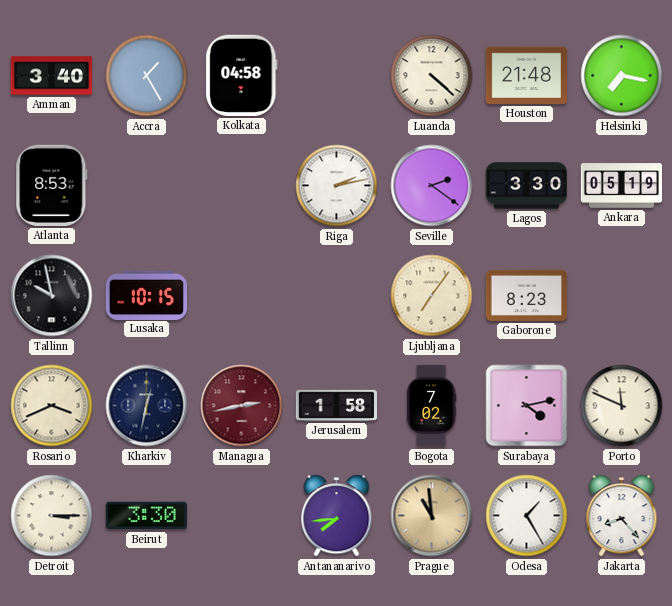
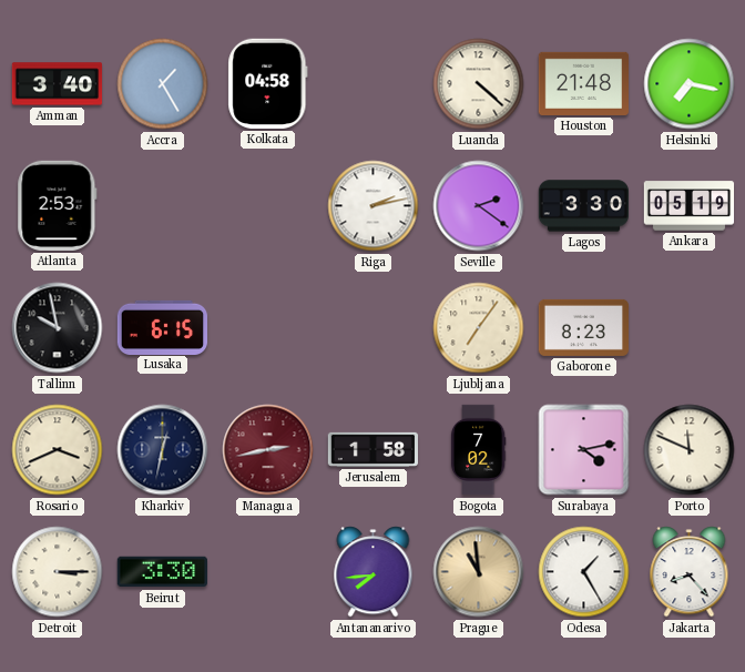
Atlanta: 8:53 -> 2:53 (58, 205)
Lusaka: 10:15 -> 6:15 (163, 327)
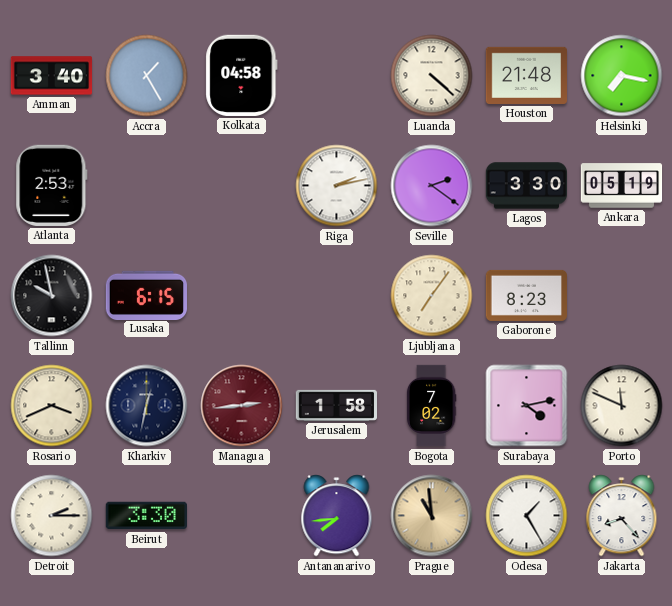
Managua: 2:43 -> 2:44 (242, 406)
Detroit: 3:15 -> 2:15 (52, 516)
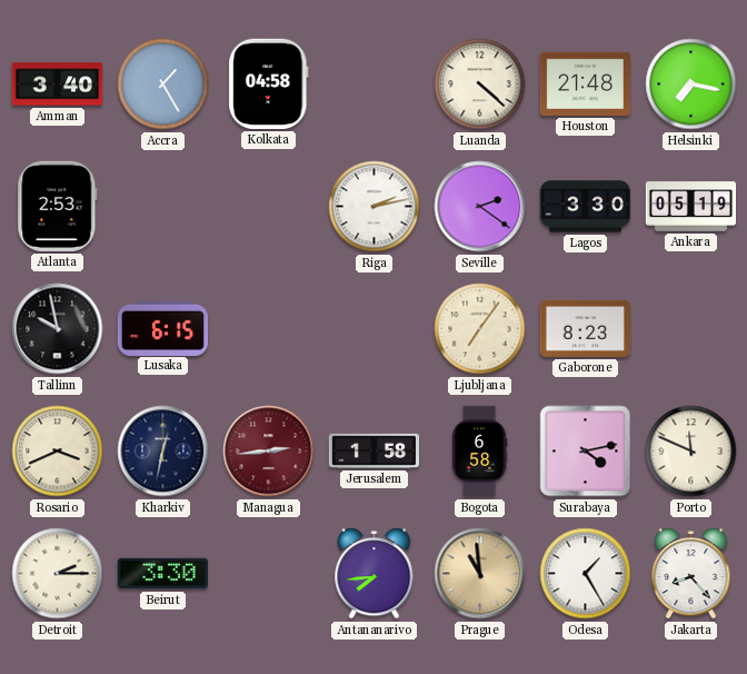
Bogota: 7:02 -> 6:58 (479, 452)
